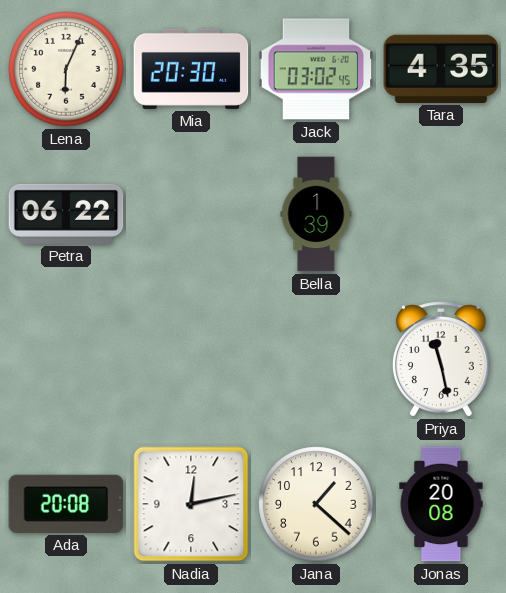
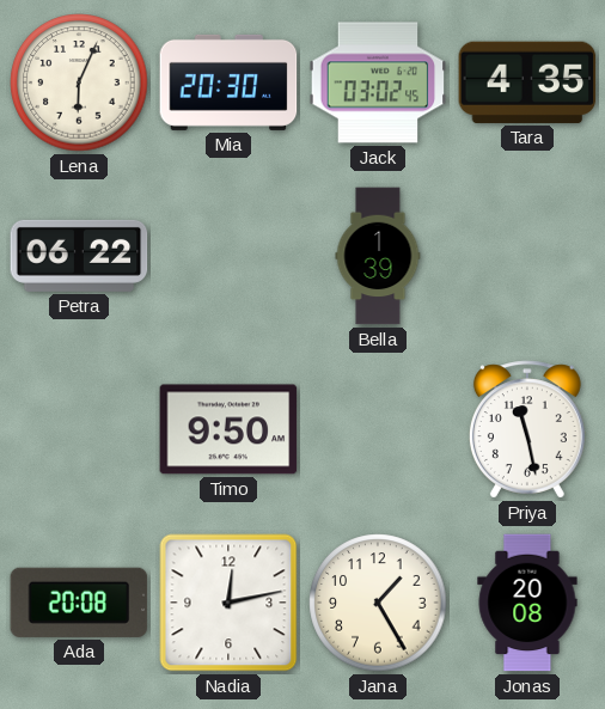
Timo: none -> 9:50 (228, 429)
Jana: 1:22 -> 1:25 (378, 603)
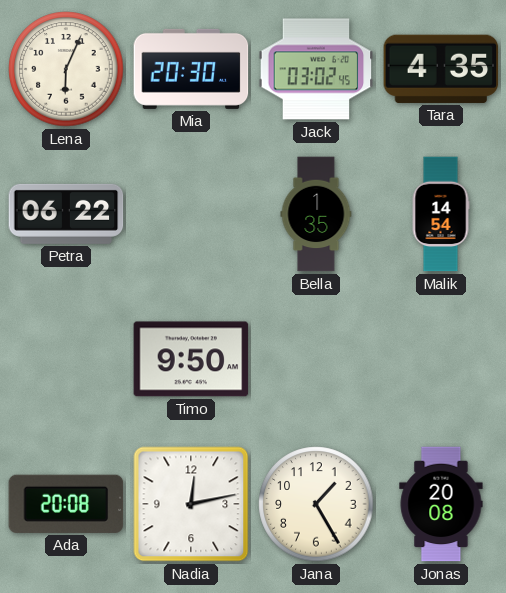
Bella: 1:39 -> 1:35 (316, 214)
Malik: none -> 14:54 (441, 214)
Priya: 11:28 -> none (527, 429)
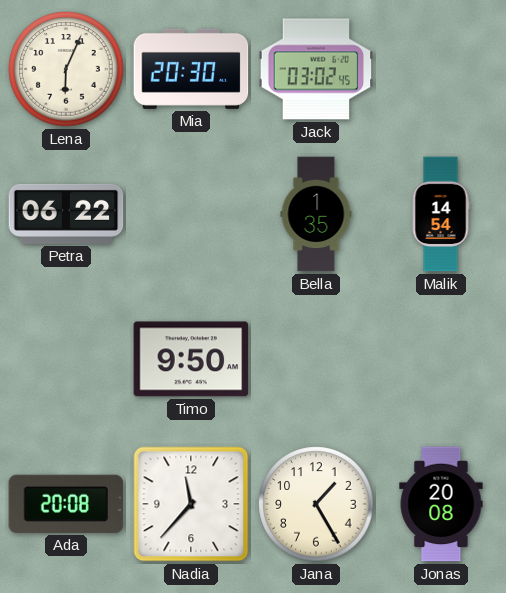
Tara: 4:35 -> none (441, 69)
Nadia: 12:13 -> 11:37 (191, 504)
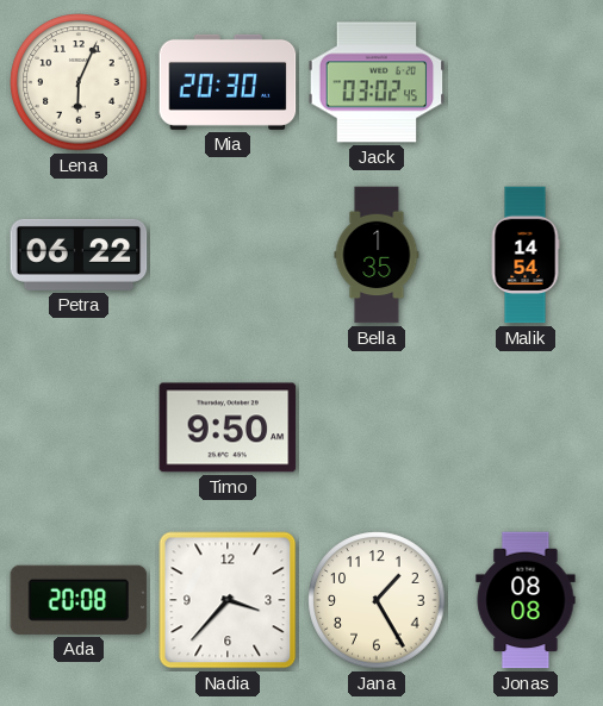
Nadia: 11:37 -> 3:37 (228, 600)
Jonas: 20:08 -> 08:08 (526, 600)
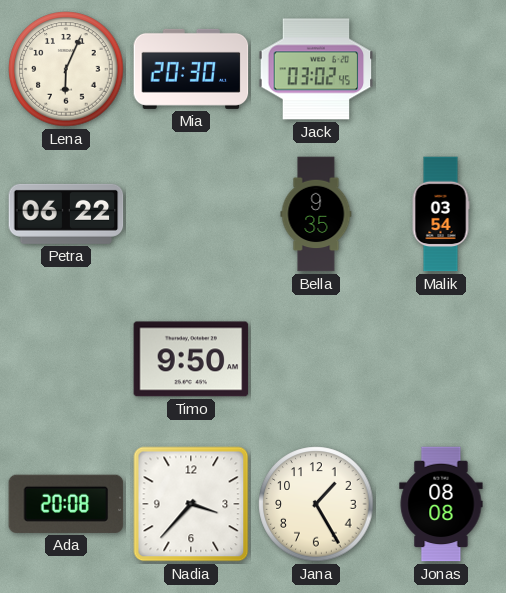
Bella: 1:35 -> 9:35 (316, 214)
Malik: 14:54 -> 03:54 (441, 214)
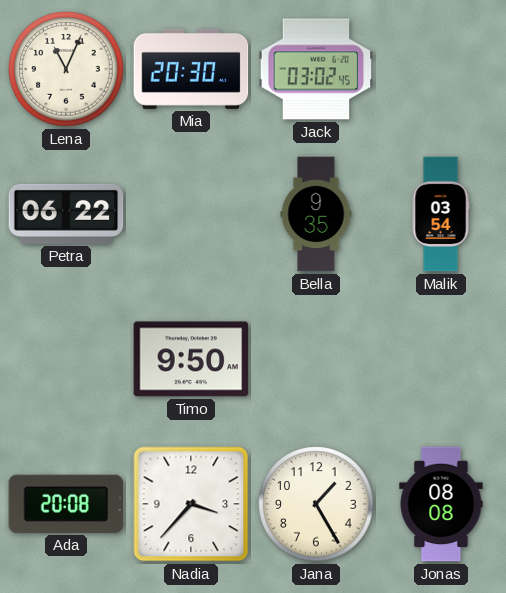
Lena: 6:04 -> 11:04 (66, 69)
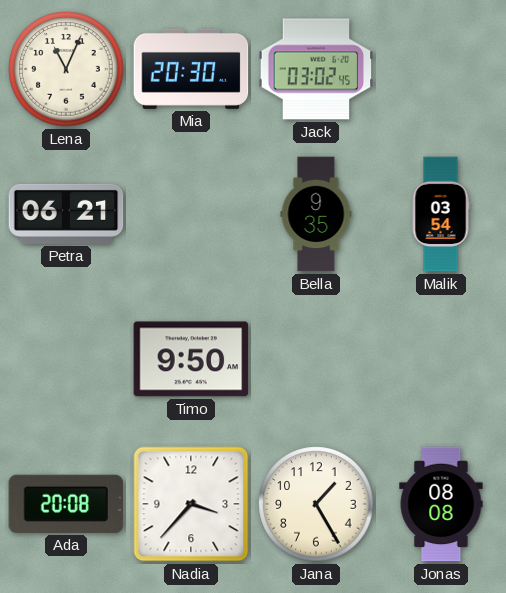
Petra: 06:22 -> 06:21 (66, 214)
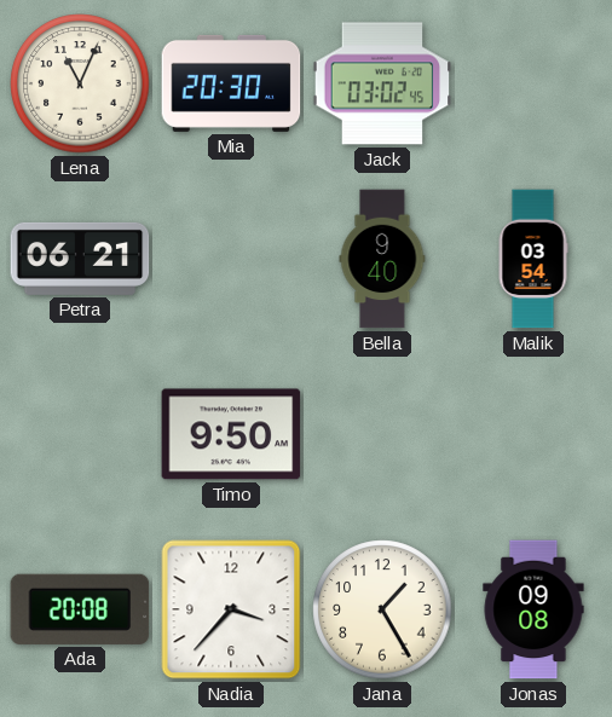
Bella: 9:35 -> 9:40 (382, 259)
Jonas: 08:08 -> 09:08 (533, 609)
